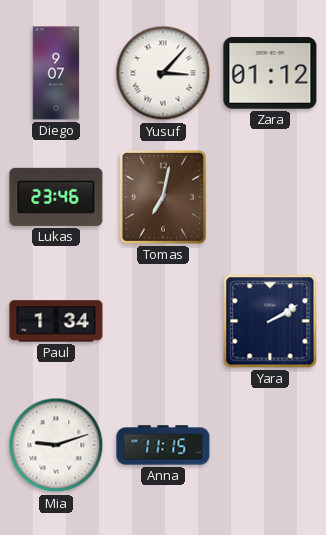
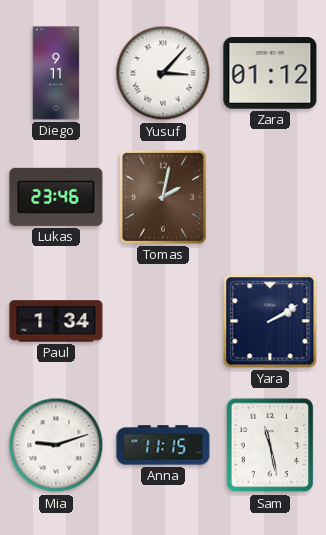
Diego: 9:07 -> 9:11 (56, 73)
Tomas: 7:02 -> 2:02 (163, 197)
Sam: none -> 11:28 (270, 445)
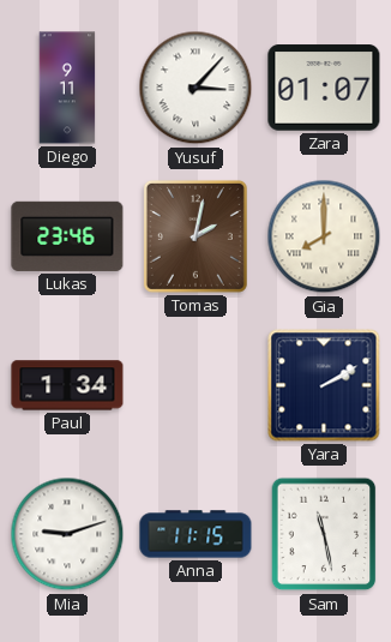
Zara: 01:12 -> 01:07 (324, 88)
Gia: none -> 8:00 (324, 236)
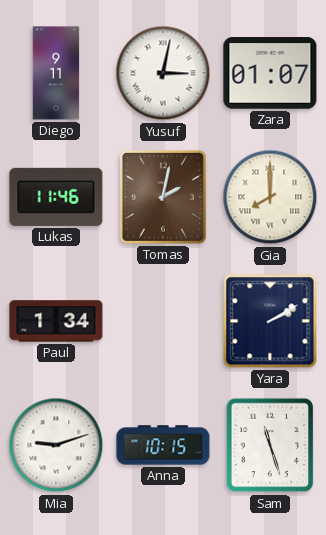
Yusuf: 3:07 -> 3:02 (163, 73)
Lukas: 23:46 -> 11:46 (56, 197)
Anna: 11:15 -> 10:15 (163, 445)
Sam: 11:28 -> 11:27 (270, 445)
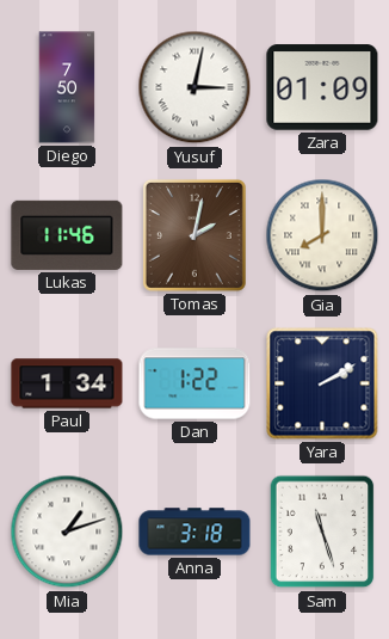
Diego: 9:11 -> 7:50 (67, 87)
Zara: 01:07 -> 01:09 (322, 87)
Dan: none -> 1:22 (194, 383)
Mia: 9:12 -> 1:12 (67, 532)
Anna: 10:15 -> 3:18 (194, 532)
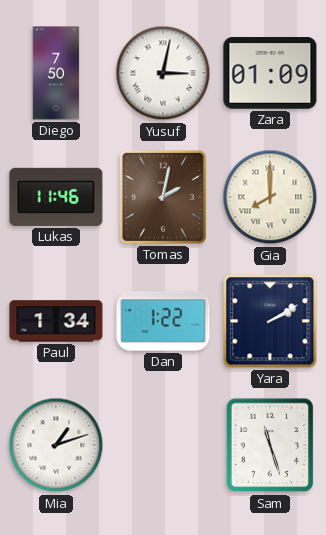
Anna: 3:18 -> none (194, 532)
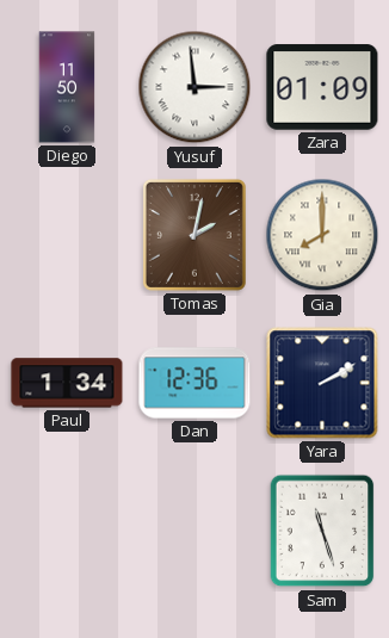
Diego: 7:50 -> 11:50 (67, 87)
Yusuf: 3:02 -> 2:59 (194, 87)
Lukas: 11:46 -> none (56, 197)
Dan: 1:22 -> 12:36 (194, 383)
Mia: 1:12 -> none (56, 445)
